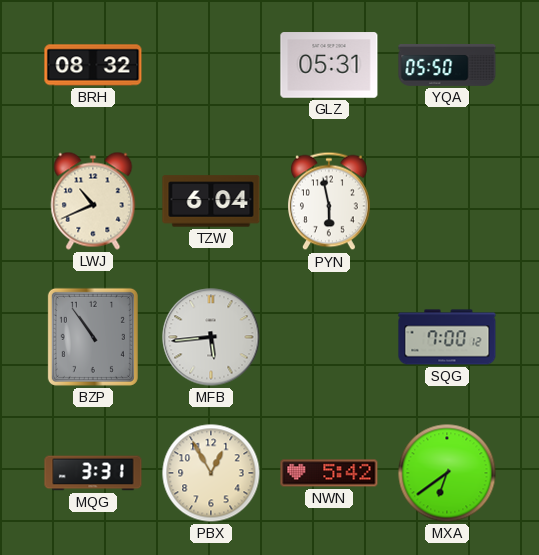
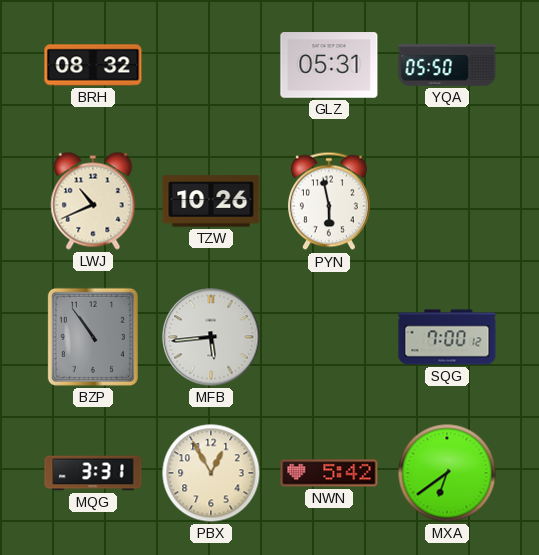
TZW: 6:04 -> 10:26 (211, 201)
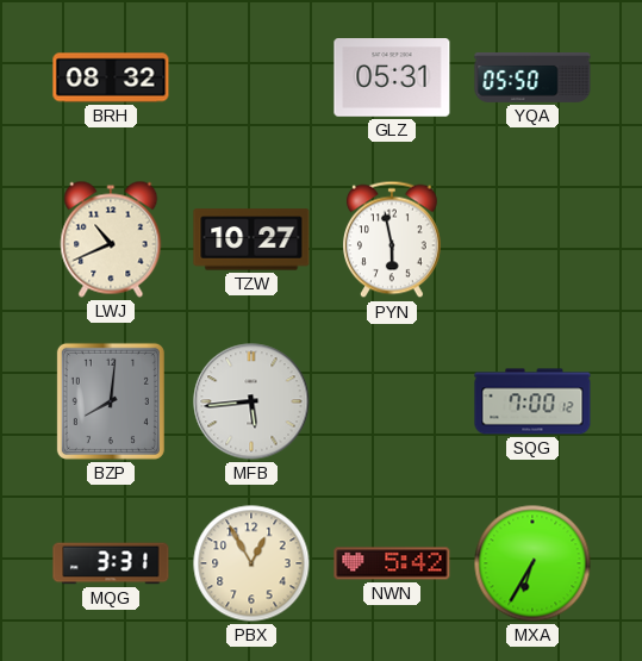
TZW: 10:26 -> 10:27 (251, 239)
BZP: 10:54 -> 8:01 (111, 401)
MXA: 6:39 -> 6:35 (532, 563)
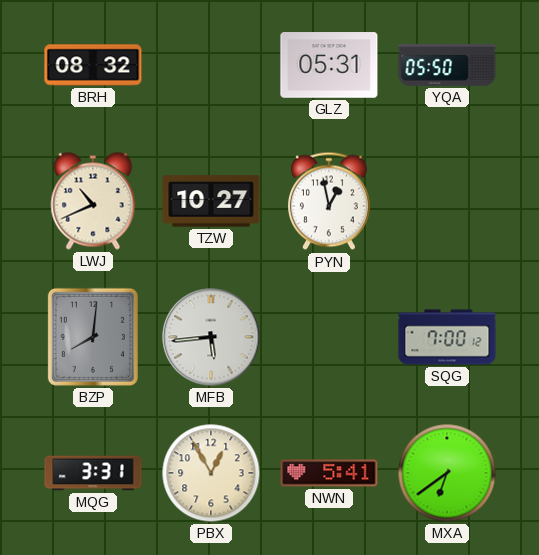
PYN: 5:58 -> 12:58 (330, 201)
NWN: 5:42 -> 5:41 (329, 473)
MXA: 6:35 -> 6:39 (447, 473)
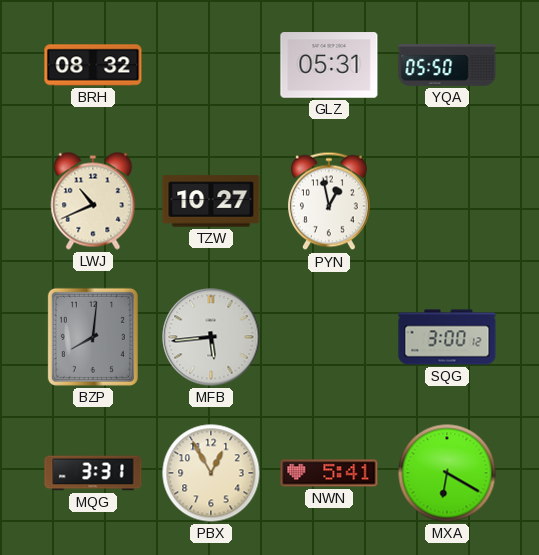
SQG: 7:00 -> 3:00 (447, 337)
MXA: 6:39 -> 6:20 (447, 473)
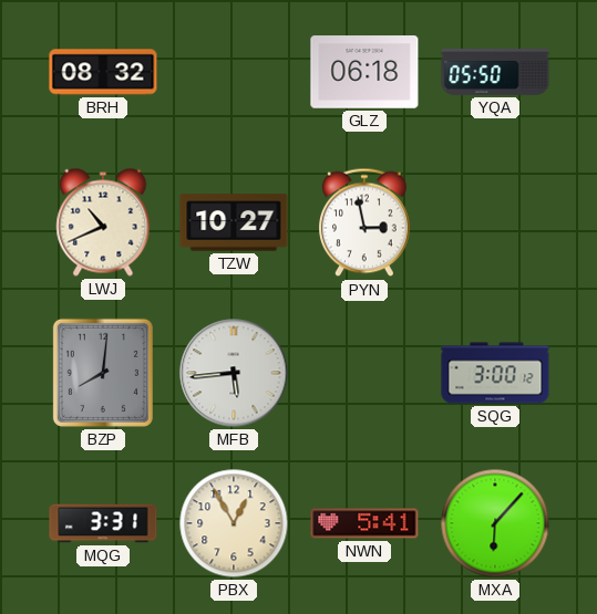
GLZ: 05:31 -> 06:18 (364, 72)
PYN: 12:58 -> 2:58 (366, 222)
MXA: 6:20 -> 6:07 (495, 523)
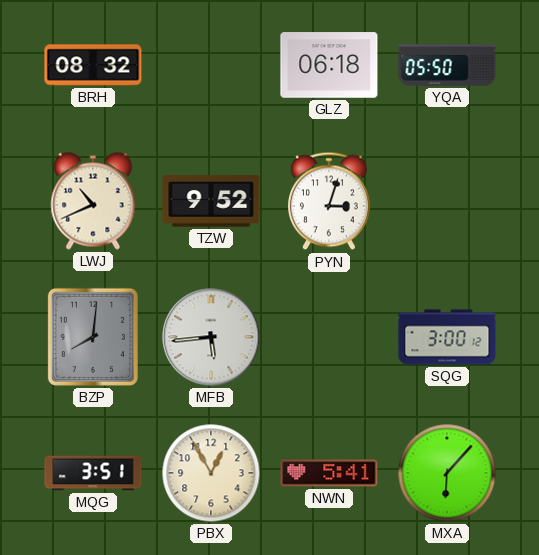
TZW: 10:27 -> 9:52 (211, 201)
PYN: 2:58 -> 3:03 (330, 201)
MQG: 3:31 -> 3:51 (93, 473)
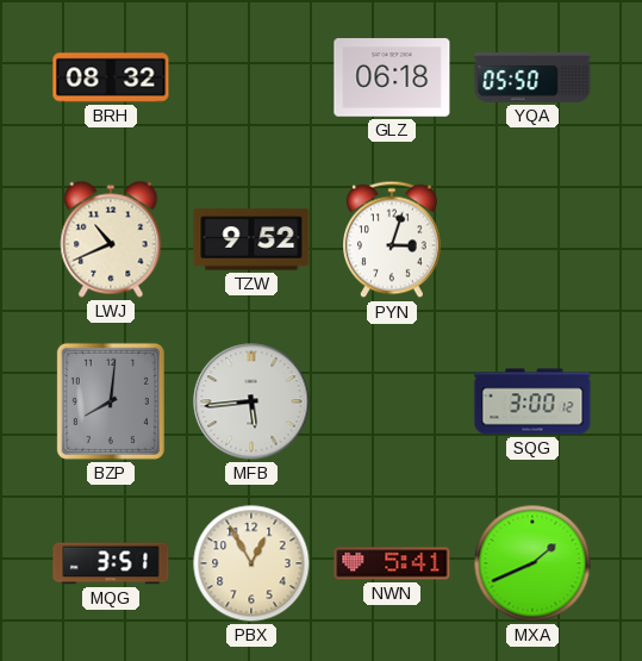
MXA: 6:07 -> 1:41 (532, 563)
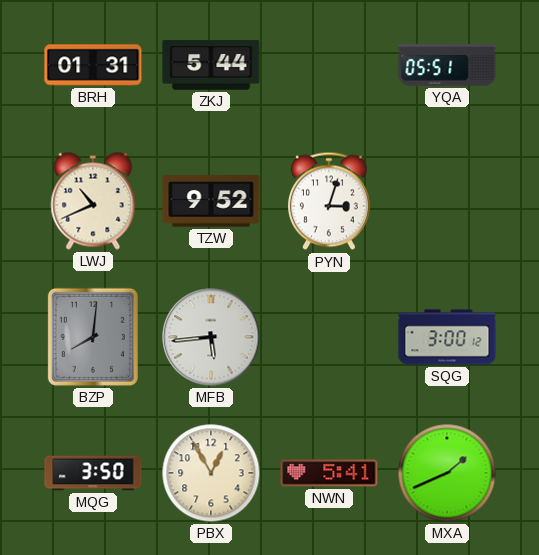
BRH: 08:32 -> 01:31 (93, 65)
ZKJ: none -> 5:44 (211, 65)
GLZ: 06:18 -> none (392, 77)
YQA: 05:50 -> 05:51 (447, 66)
MQG: 3:51 -> 3:50 (93, 473)
